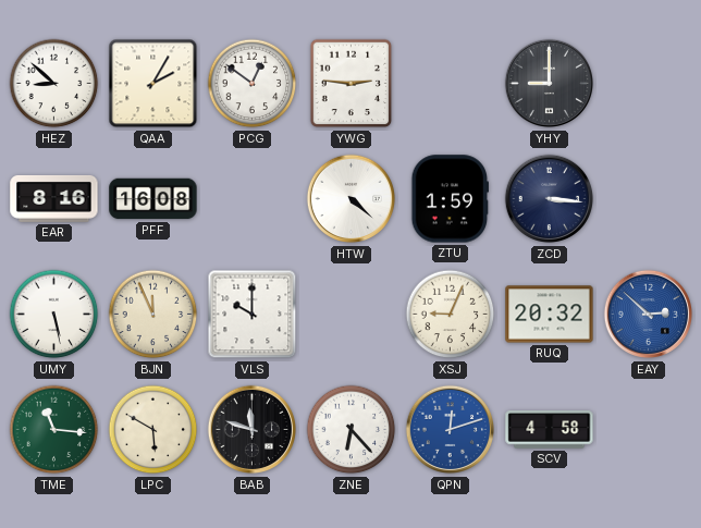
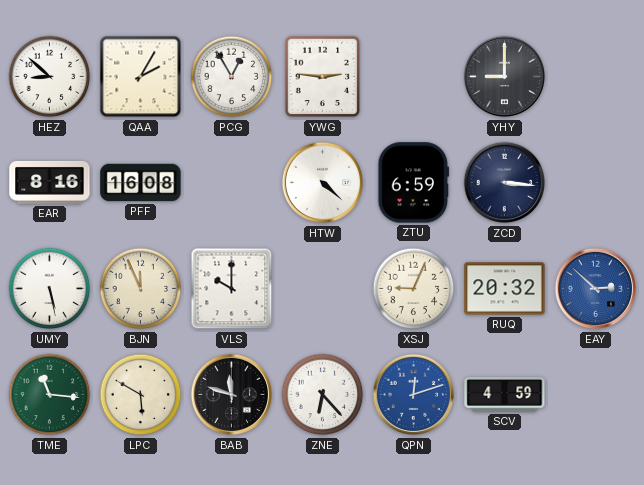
PCG: 12:51 -> 12:55 (232, 77)
ZTU: 1:59 -> 6:59 (414, 183)
SCV: 4:58 -> 4:59 (505, 395)
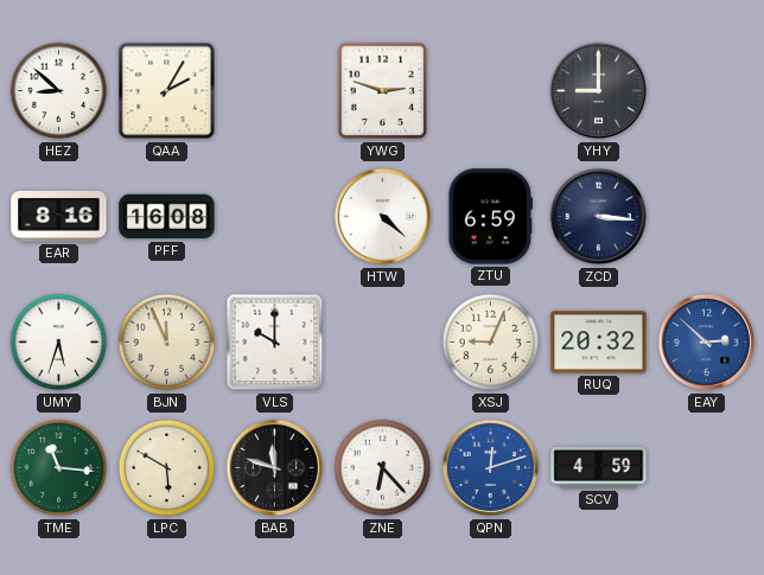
PCG: 12:55 -> none (232, 77)
YWG: 2:46 -> 2:48 (383, 91)
UMY: 5:28 -> 5:33 (59, 343)
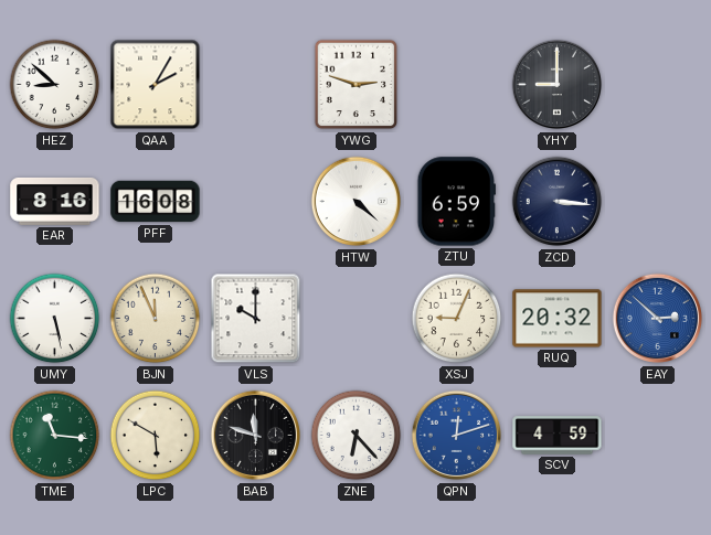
UMY: 5:33 -> 5:28 (55, 319)
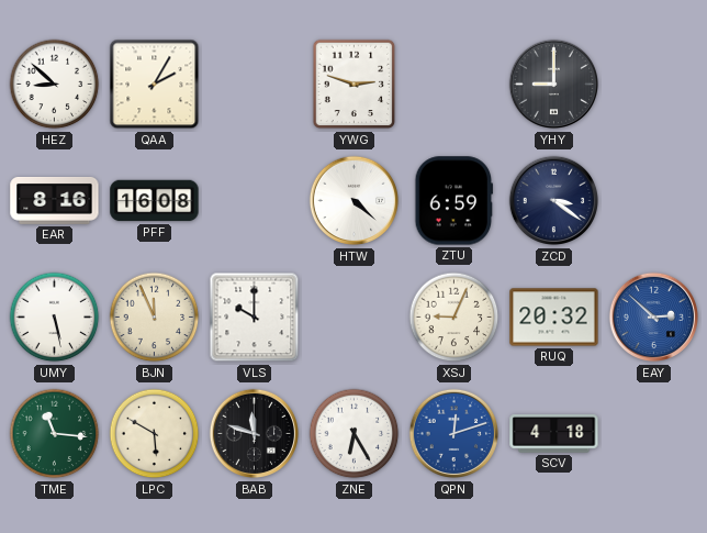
ZCD: 3:16 -> 3:21 (554, 201)
ZNE: 6:23 -> 6:25 (355, 434)
SCV: 4:59 -> 4:18 (554, 434)
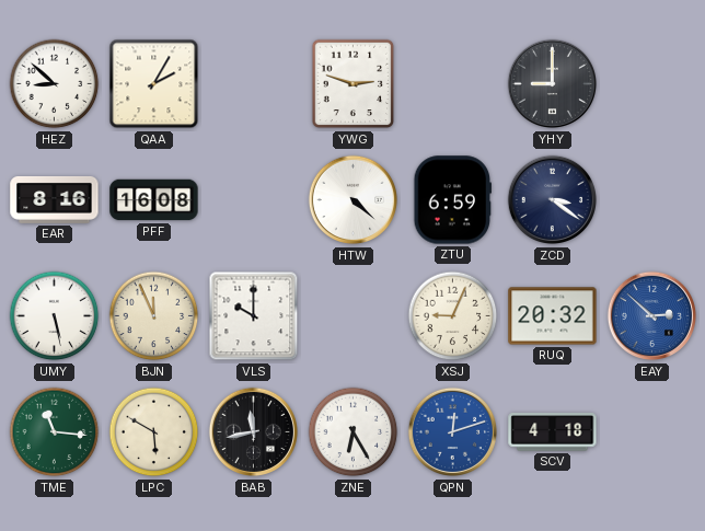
BAB: 11:48 -> 11:43 (254, 432)
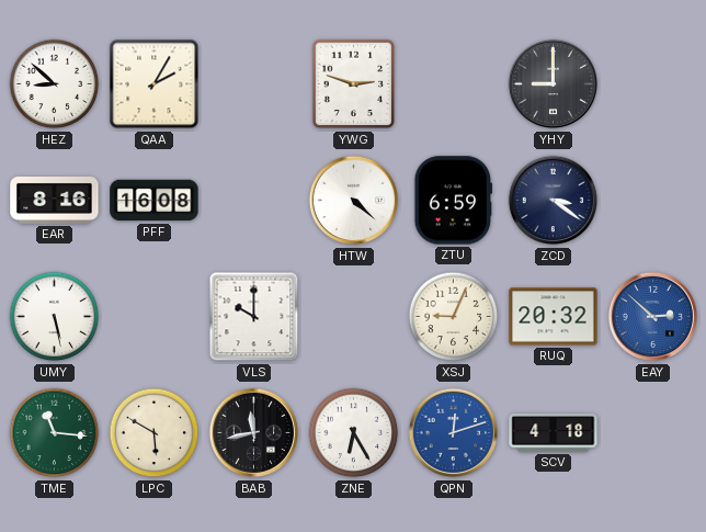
BJN: 11:56 -> none (154, 316)
